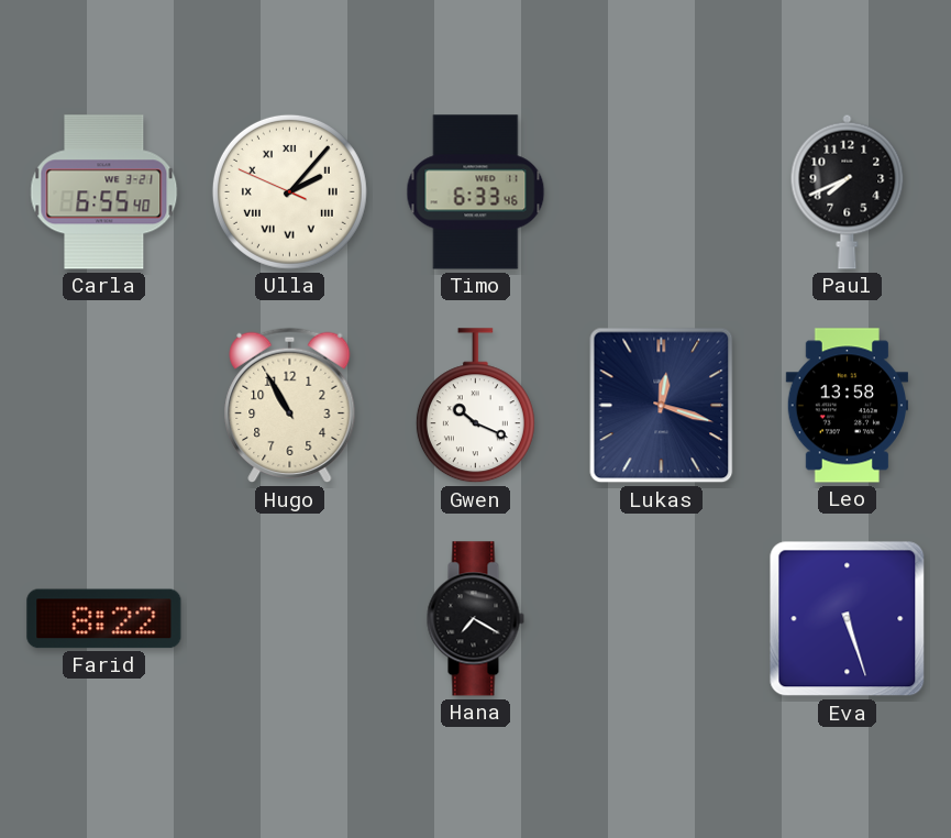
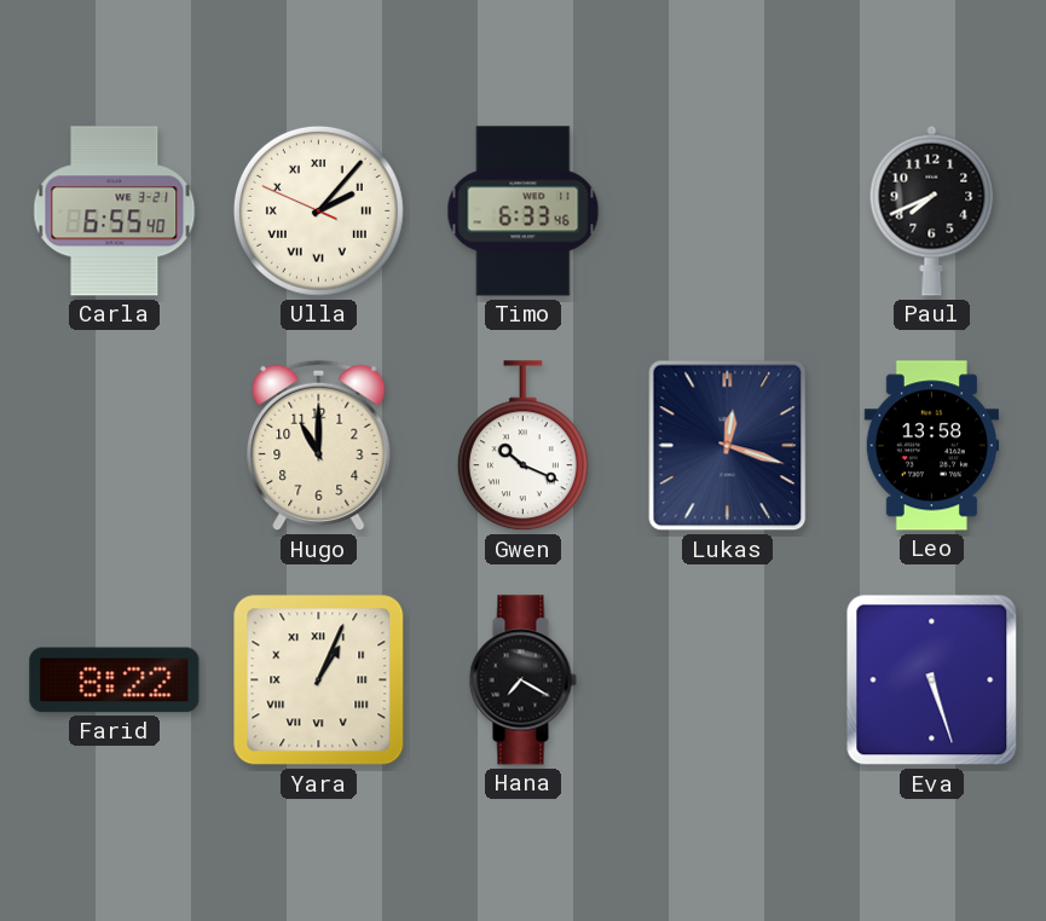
Hugo: 10:55 -> 11:00 (319, 446)
Yara: none -> 1:04 (319, 680)
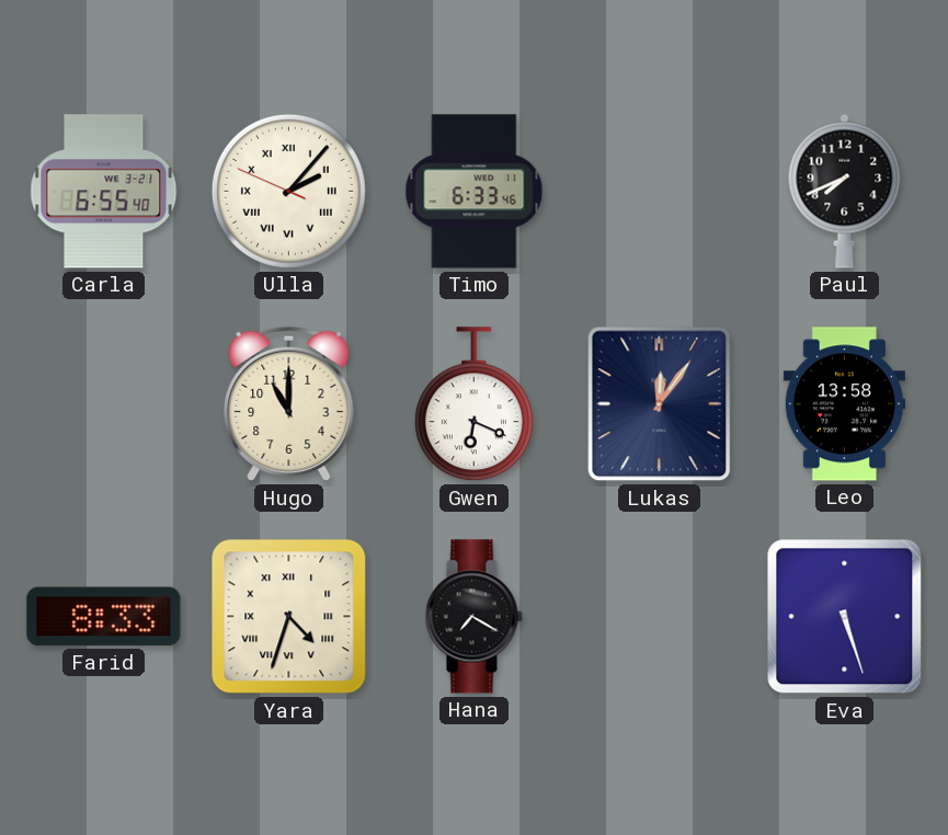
Gwen: 10:19 -> 6:19 (473, 404)
Lukas: 12:18 -> 12:06 (660, 404)
Farid: 8:22 -> 8:33 (104, 617)
Yara: 1:04 -> 4:33 (289, 617)
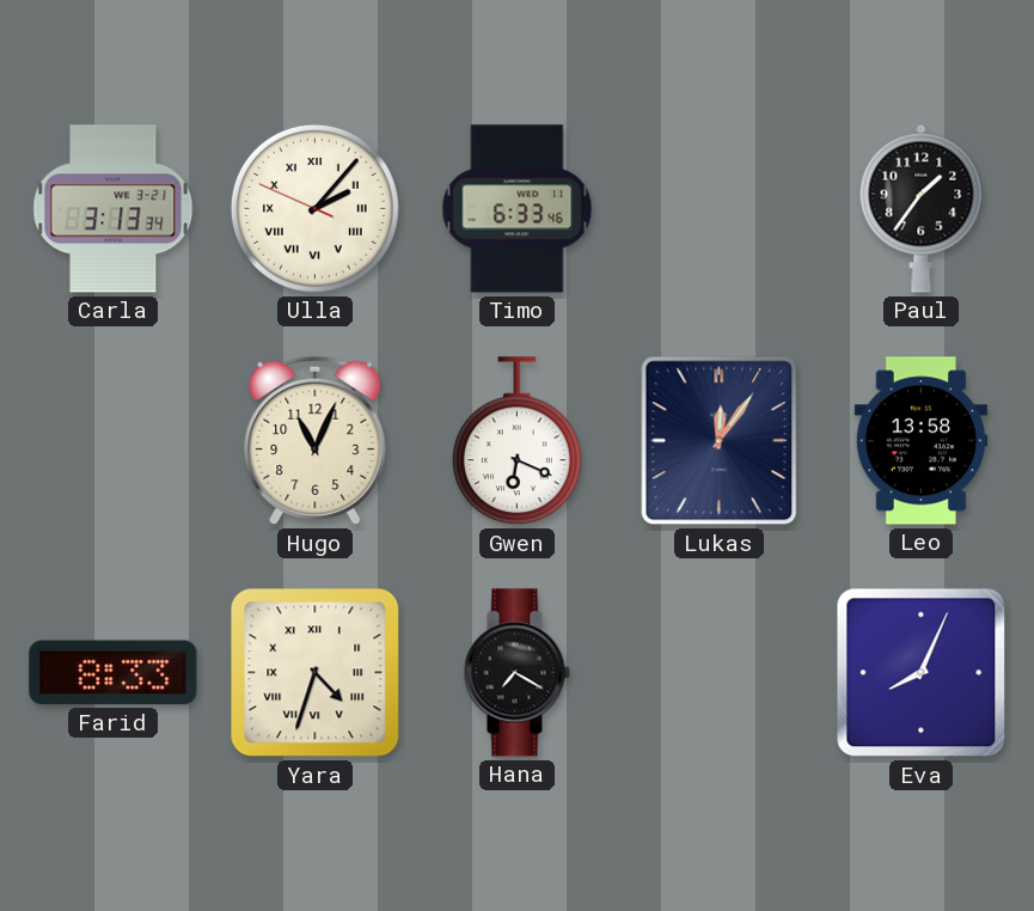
Carla: 6:55 -> 3:13 (114, 209)
Paul: 7:41 -> 1:36 (922, 208)
Hugo: 11:00 -> 11:04 (316, 441)
Eva: 5:27 -> 8:04 (922, 673)
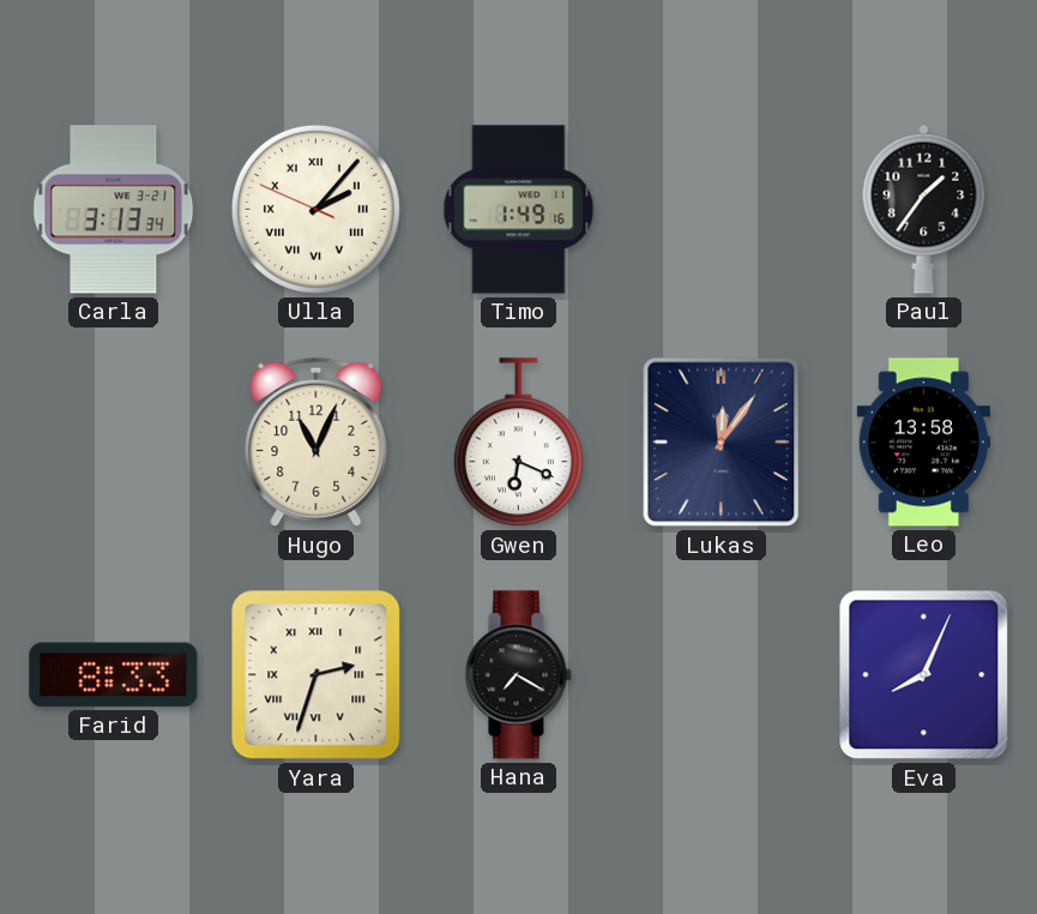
Timo: 6:33 -> 1:49 (519, 210)
Yara: 4:33 -> 2:33 (316, 675)
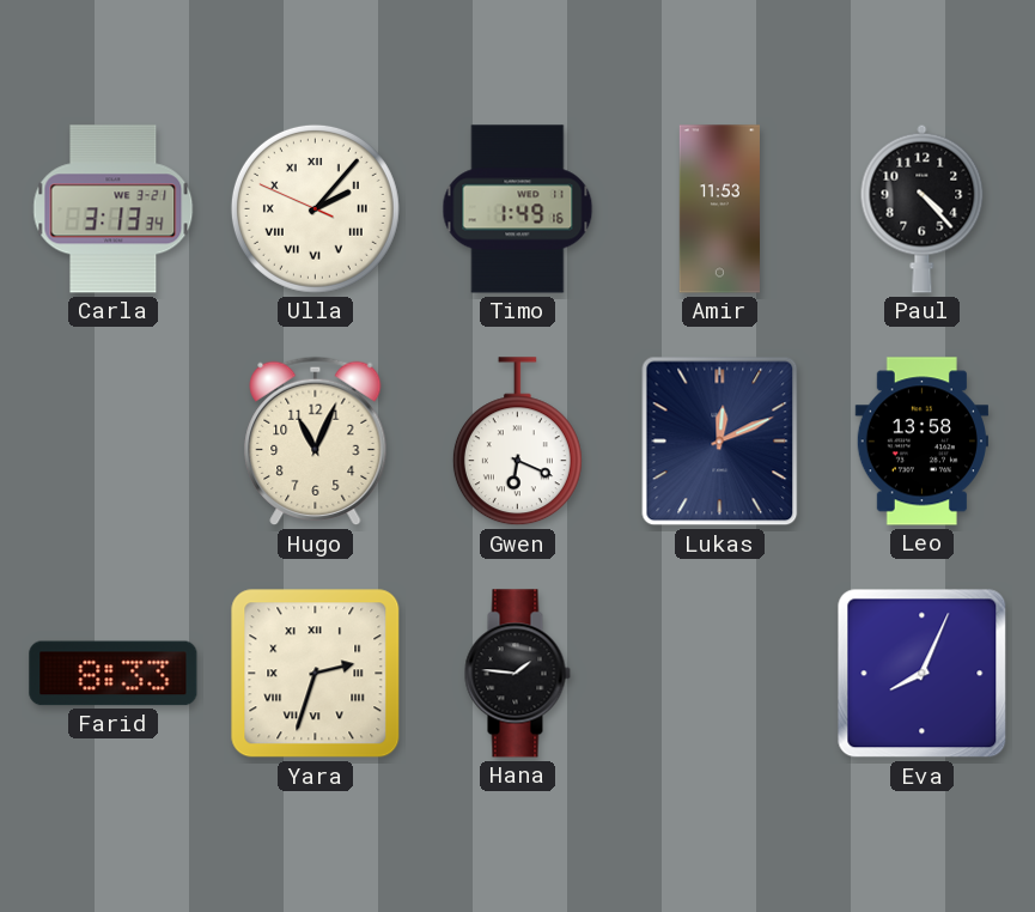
Amir: none -> 11:53 (719, 209)
Paul: 1:36 -> 4:23 (923, 208)
Lukas: 12:06 -> 12:11 (720, 442)
Hana: 7:20 -> 1:46 (517, 674)
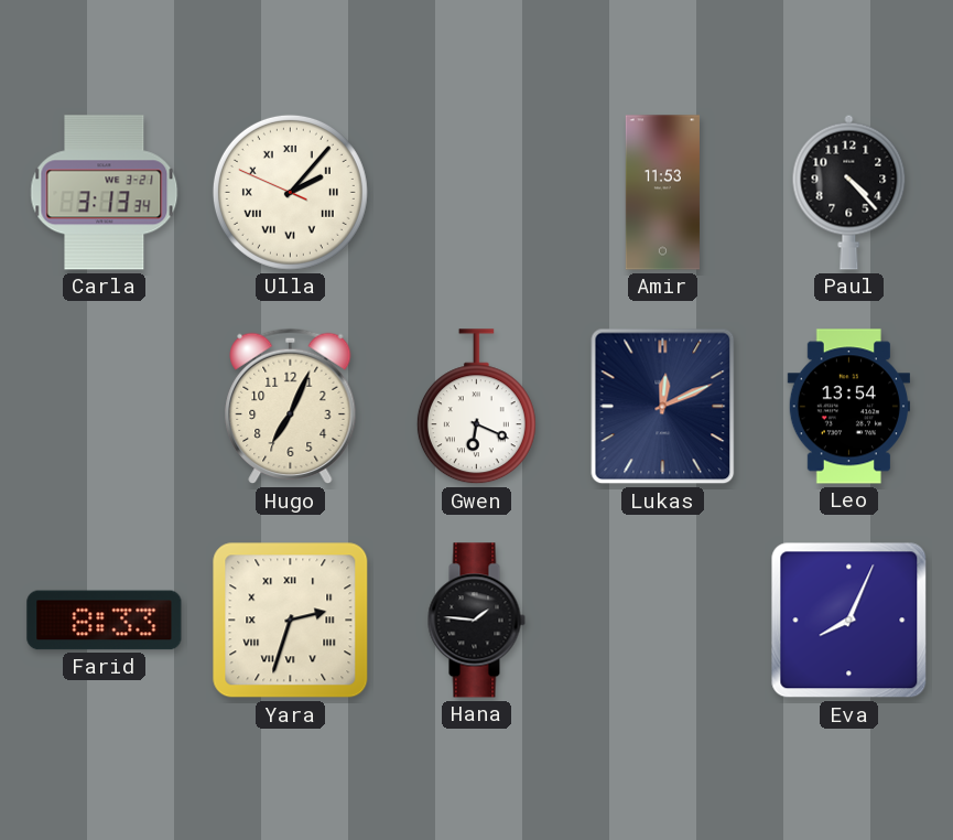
Timo: 1:49 -> none (518, 209)
Hugo: 11:04 -> 7:04 (291, 407)
Leo: 13:58 -> 13:54 (848, 407)
